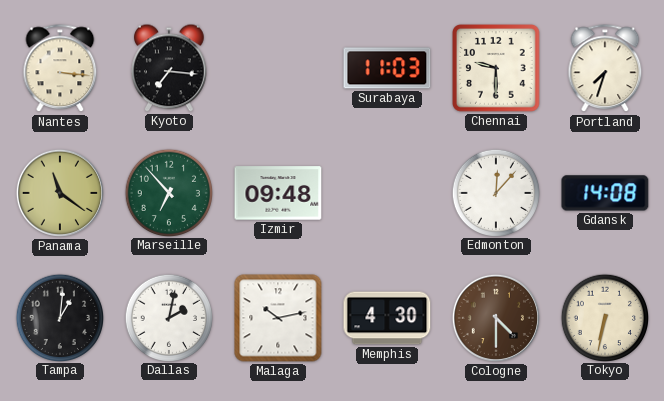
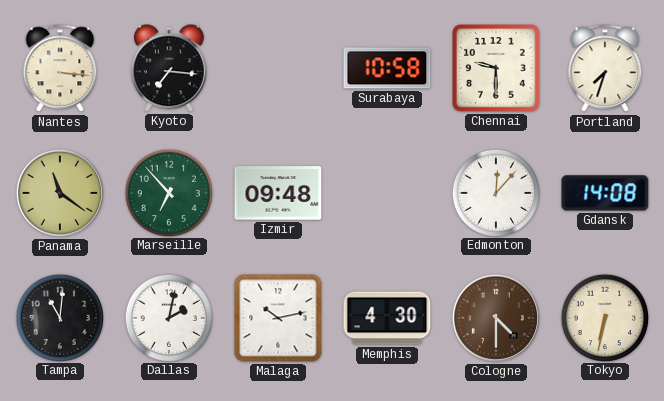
Surabaya: 11:03 -> 10:58 (387, 68)
Tampa: 1:01 -> 11:01 (59, 317)
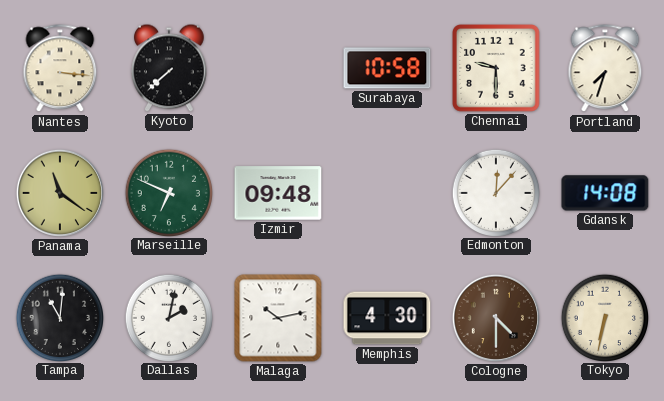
Kyoto: 7:16 -> 7:38 (170, 68)
Marseille: 6:53 -> 6:49 (168, 192)
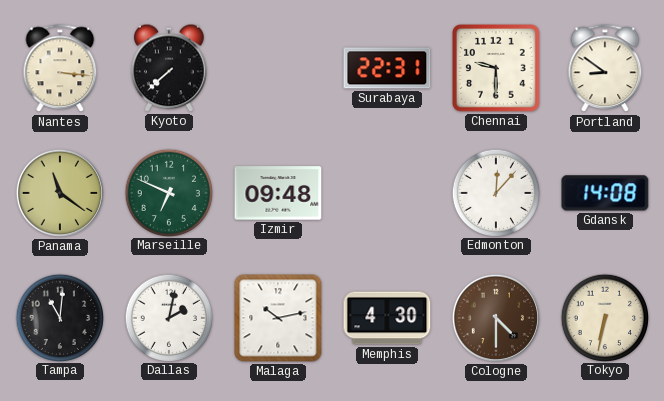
Surabaya: 10:58 -> 22:31 (387, 68)
Portland: 7:33 -> 8:51 (605, 69)
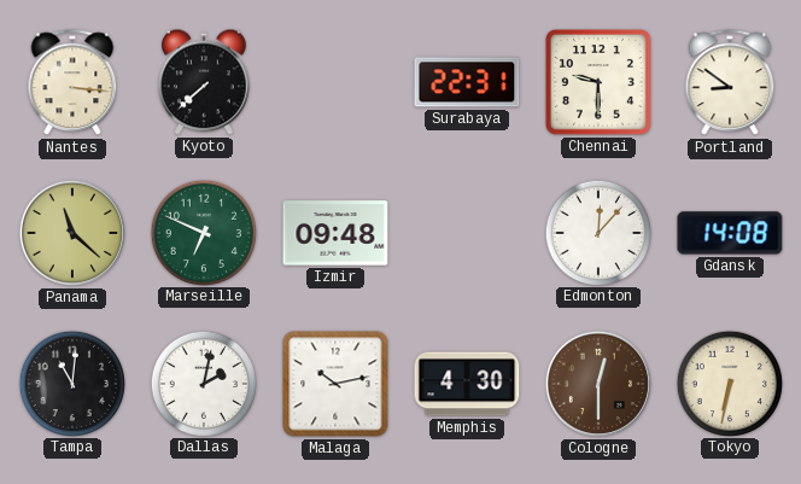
Panama: 11:21 -> 11:22 (72, 233)
Cologne: 4:30 -> 12:30 (598, 384)
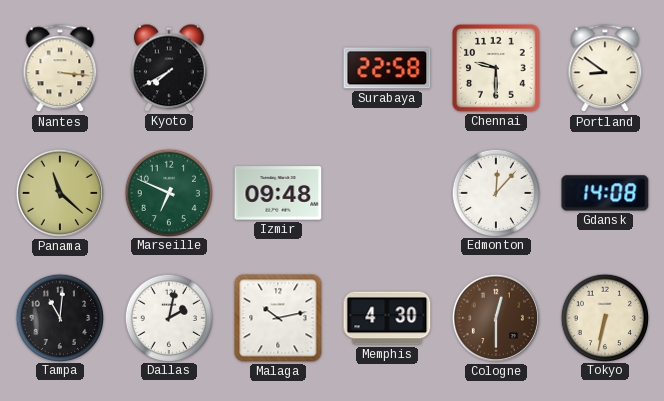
Kyoto: 7:38 -> 7:40 (170, 68)
Surabaya: 22:31 -> 22:58 (387, 68)
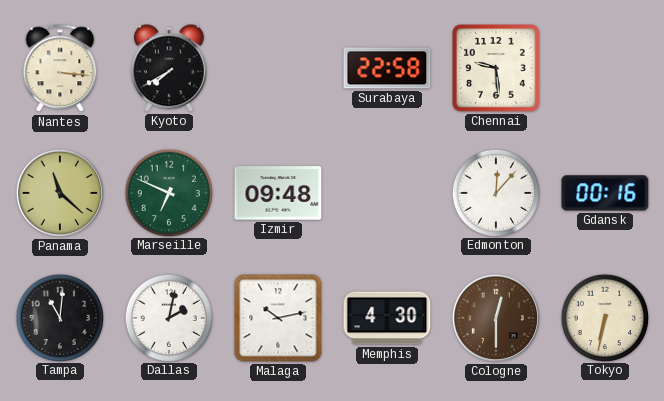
Chennai: 9:30 -> 9:29 (497, 69)
Portland: 8:51 -> none (605, 69)
Gdansk: 14:08 -> 00:16 (605, 193)
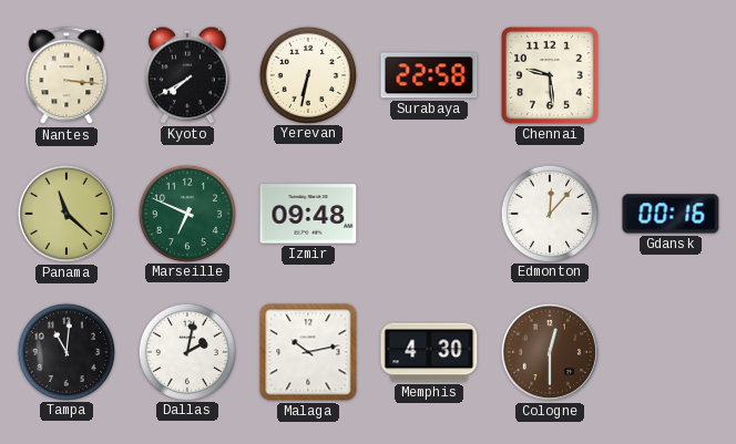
Yerevan: none -> 6:32 (307, 74)
Tokyo: 6:32 -> none (604, 317)
